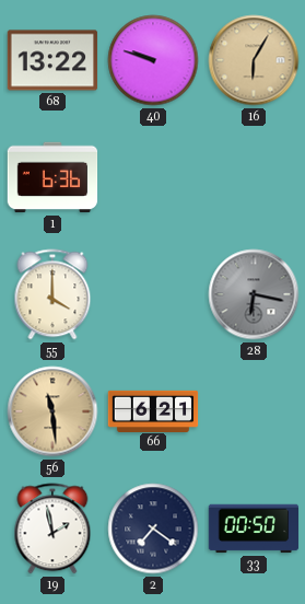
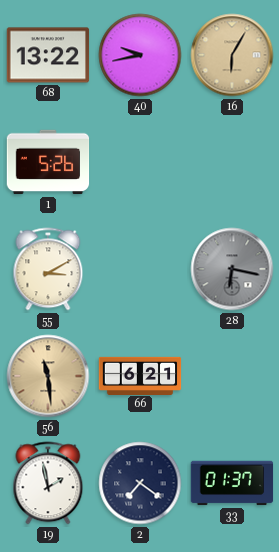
40: 9:48 -> 9:43 (140, 55)
1: 6:36 -> 5:26 (48, 162)
55: 4:00 -> 3:10 (48, 269)
33: 00:50 -> 01:37 (232, 483)
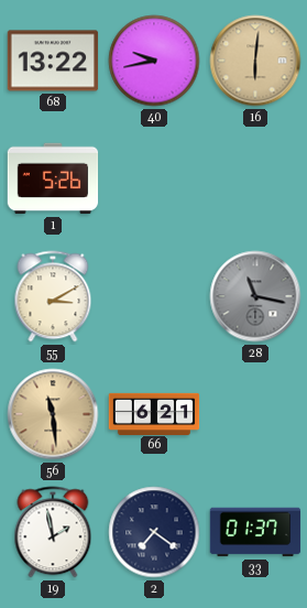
16: 6:05 -> 6:01 (255, 61)
28: 6:17 -> 11:17 (255, 296)
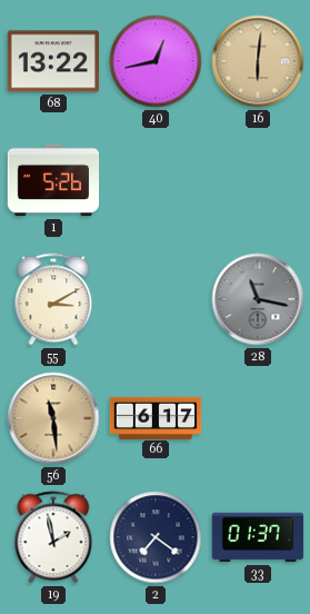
40: 9:43 -> 12:43 (156, 61)
66: 6:21 -> 6:17 (156, 417)
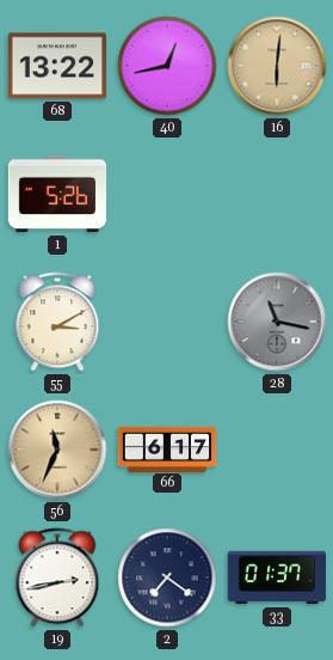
56: 11:29 -> 11:34 (57, 450)
19: 1:58 -> 2:43 (57, 577)
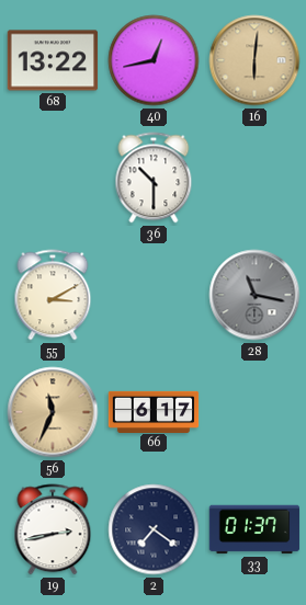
1: 5:26 -> none (57, 194)
36: none -> 10:30 (154, 178)
